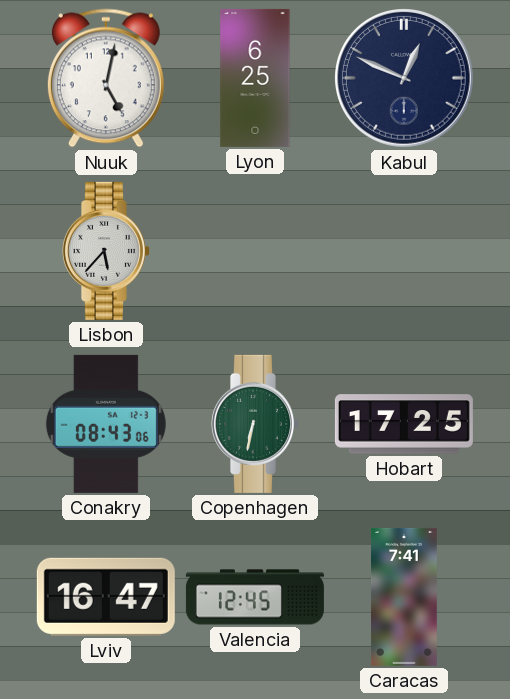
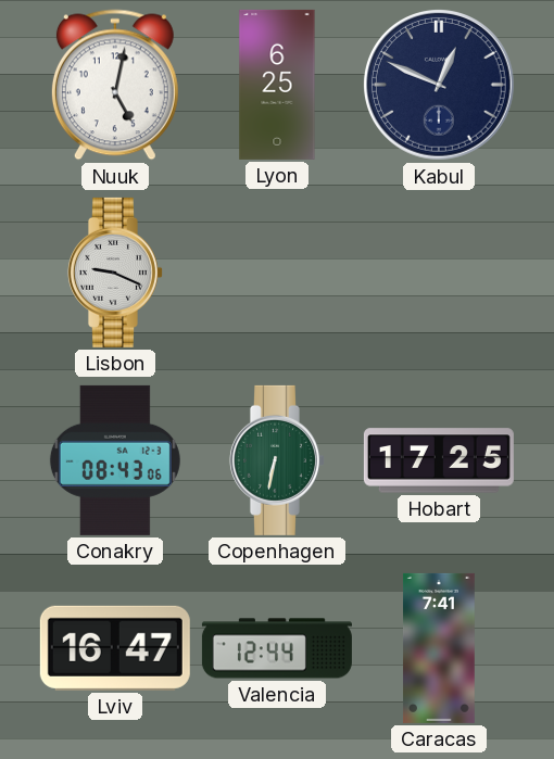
Lisbon: 5:37 -> 9:19 (115, 273)
Valencia: 12:45 -> 12:44 (277, 648)
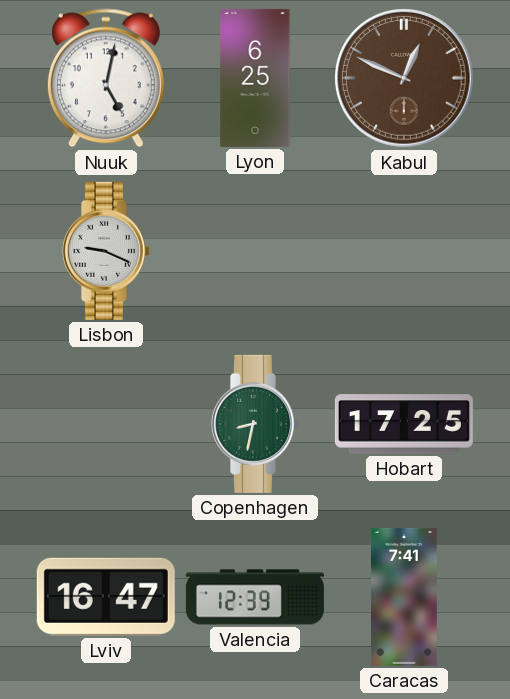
Kabul dial: navy -> brown (405, 79)
Conakry: 08:43 -> none (115, 460)
Copenhagen: 6:32 -> 8:32 (255, 424)
Valencia: 12:44 -> 12:39 (255, 597)
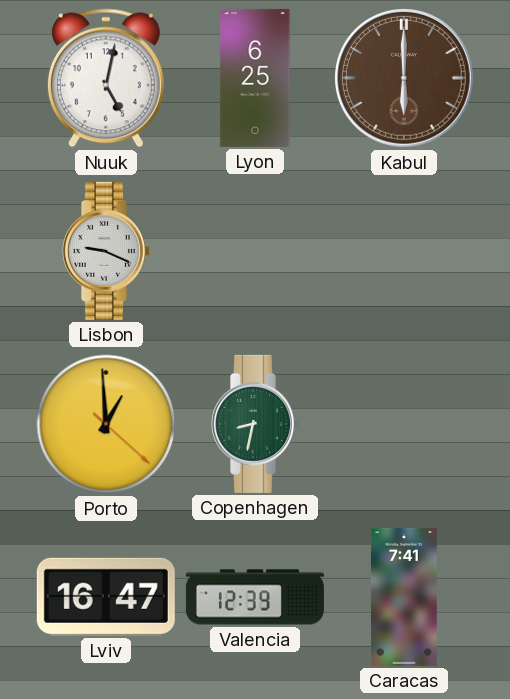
Kabul: 12:49 -> 6:00 (405, 79)
Porto: none -> 12:59 (106, 424)
Hobart: 17:25 -> none (404, 424)
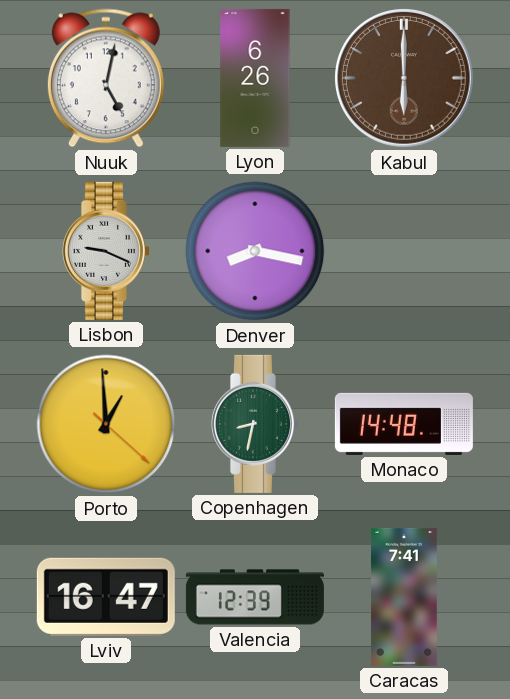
Lyon: 6:25 -> 6:26 (255, 78)
Denver: none -> 8:17 (255, 251)
Monaco: none -> 14:48 (404, 424)
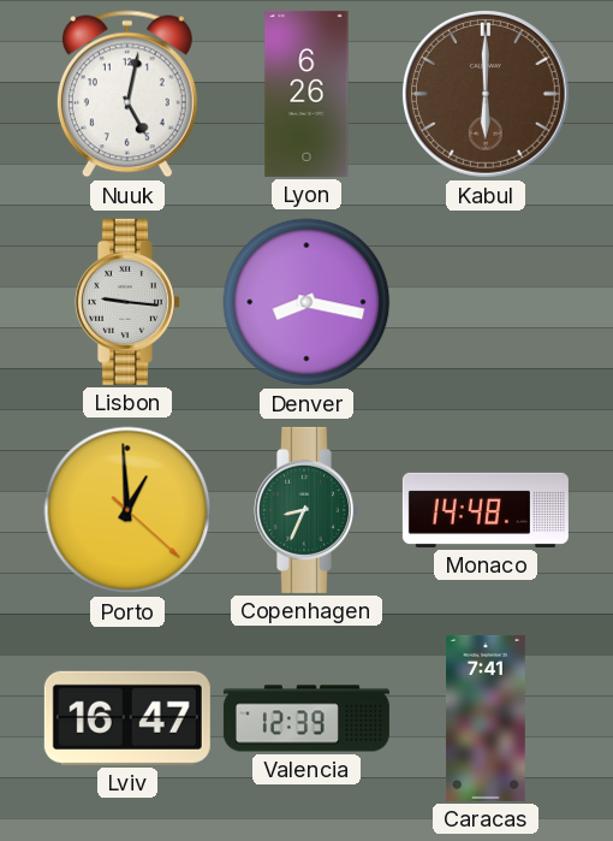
Lisbon: 9:19 -> 9:16 (127, 302)
Copenhagen: 8:32 -> 8:34 (306, 510)
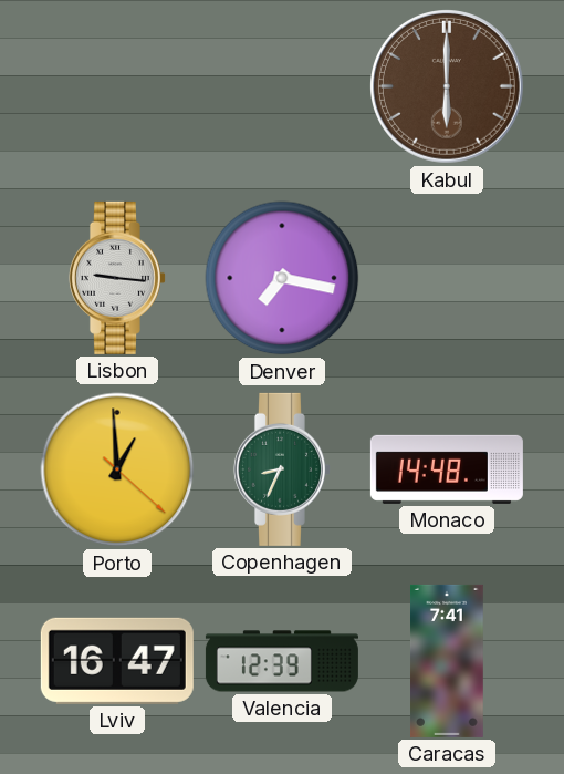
Nuuk: 5:02 -> none (127, 94)
Lyon: 6:26 -> none (306, 94)
Denver: 8:17 -> 7:17 (282, 278)
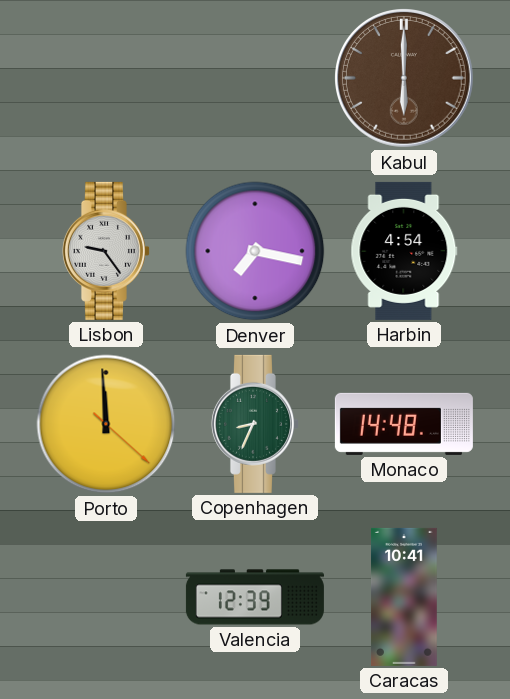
Lisbon: 9:16 -> 9:24 (106, 251)
Harbin: none -> 4:54 (404, 251)
Porto: 12:59 -> 11:59 (106, 424)
Lviv: 16:47 -> none (117, 661)
Caracas: 7:41 -> 10:41 (405, 597)
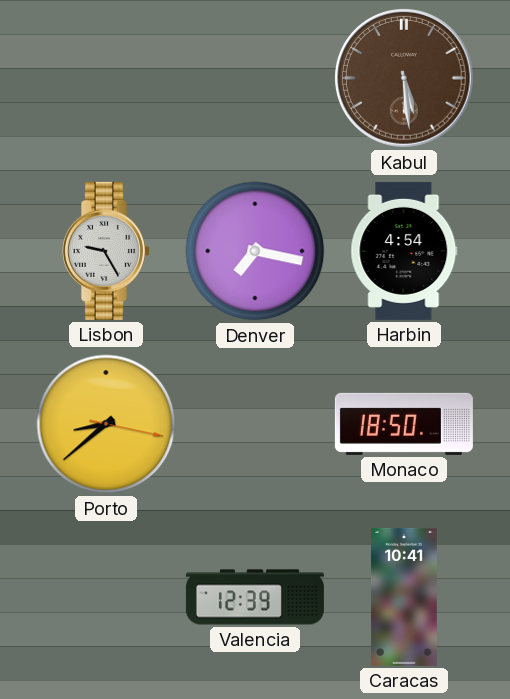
Kabul: 6:00 -> 5:29 (405, 79)
Lisbon: 9:24 -> 9:25 (106, 251)
Porto: 11:59 -> 8:38 (106, 424)
Copenhagen: 8:34 -> none (255, 424)
Monaco: 14:48 -> 18:50 (404, 424)
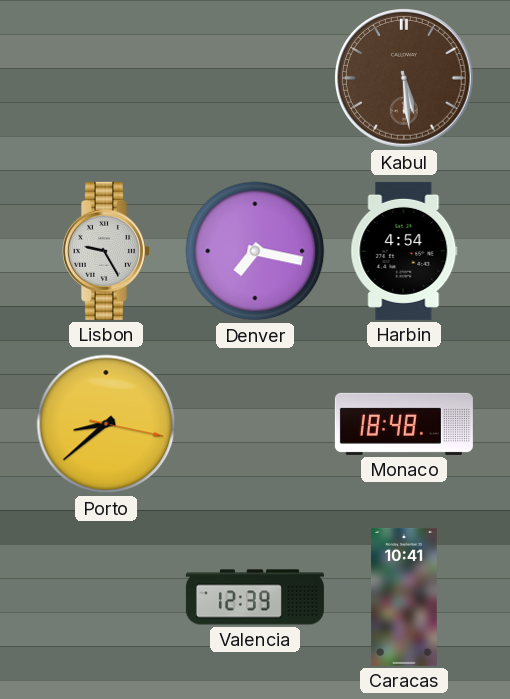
Monaco: 18:50 -> 18:48 (404, 424)
